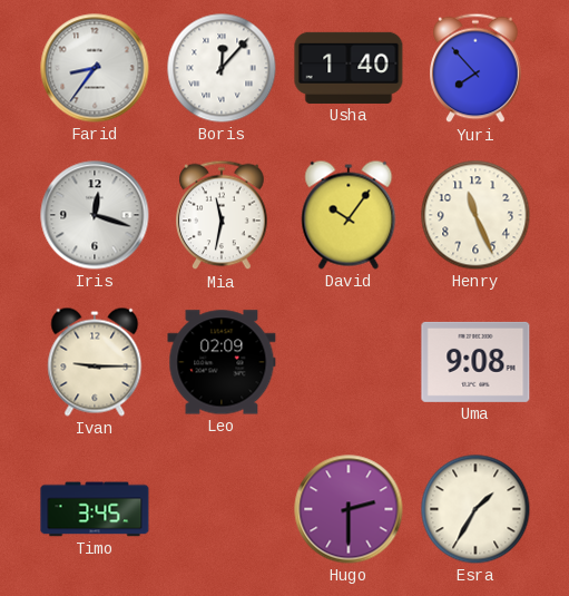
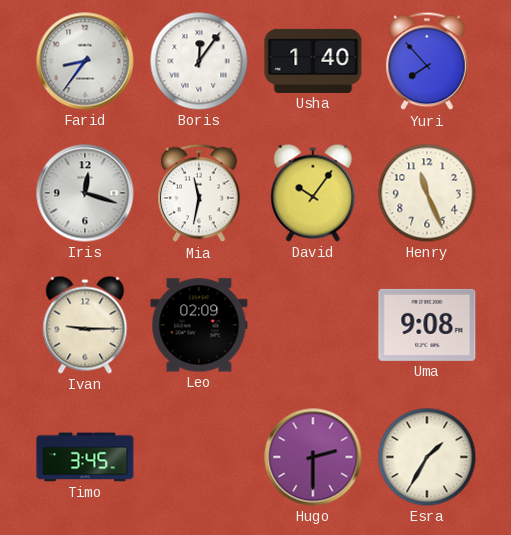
Boris: 12:07 -> 12:06 (199, 61)
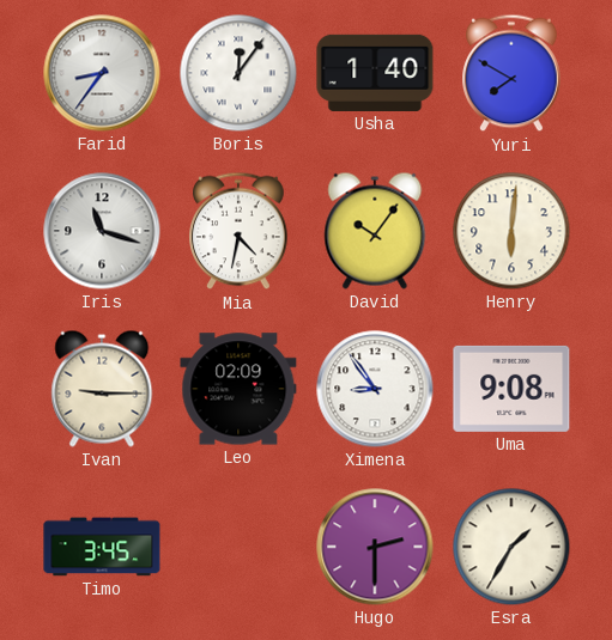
Yuri: 7:53 -> 7:50 (511, 73)
Iris: 12:18 -> 11:18 (102, 231)
Mia: 11:32 -> 4:32 (238, 231)
Henry: 11:26 -> 6:01 (511, 231)
Ximena: none -> 8:54 (375, 389)
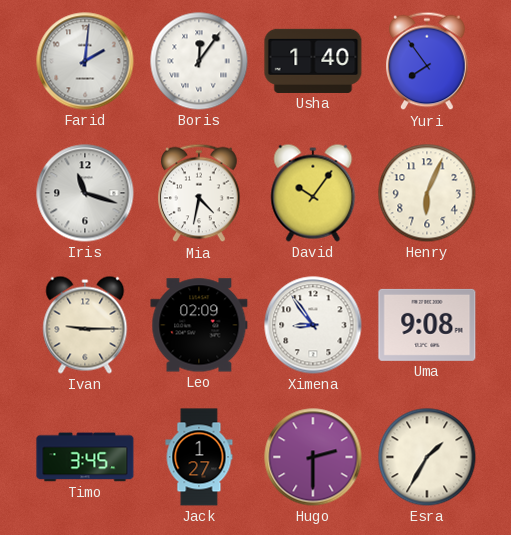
Farid: 8:36 -> 2:01 (85, 61)
Yuri: 7:50 -> 7:54 (427, 61)
Henry: 6:01 -> 6:04 (427, 193)
Jack: none -> 1:27 (199, 457)
